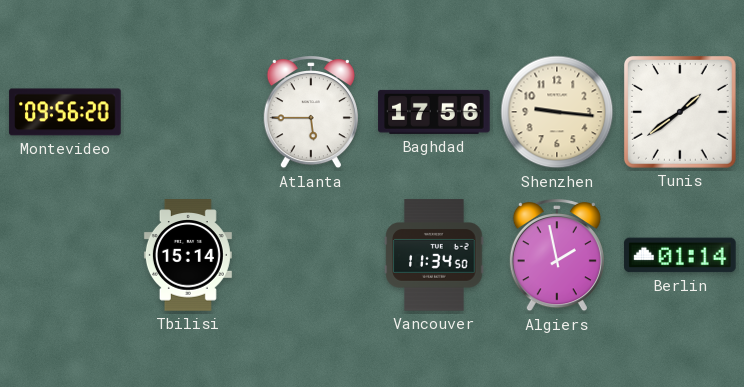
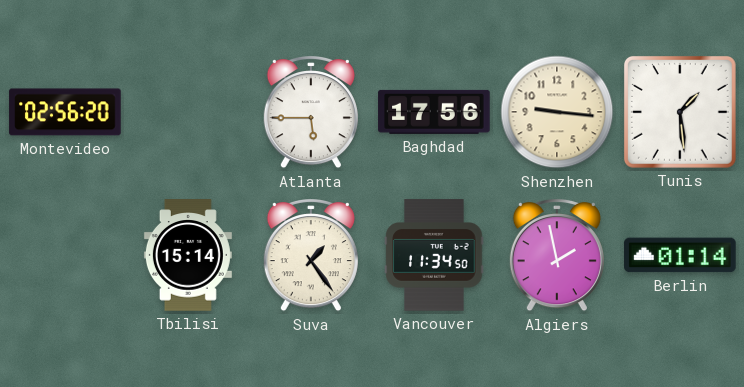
Montevideo: 09:56 -> 02:56 (65, 112)
Tunis: 1:39 -> 1:29 (680, 112)
Suva: none -> 1:24 (311, 256)
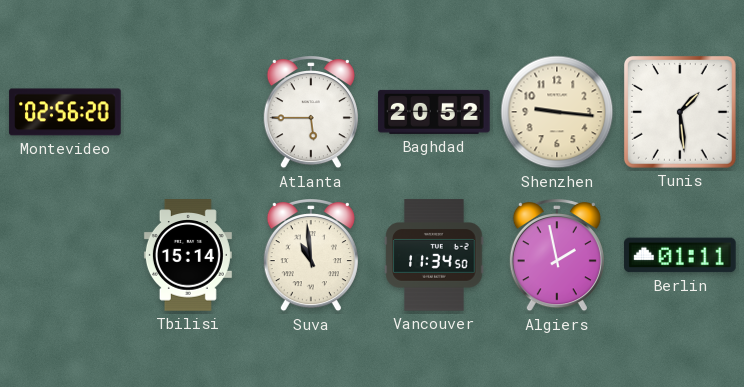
Baghdad: 17:56 -> 20:52 (434, 112)
Suva: 1:24 -> 10:59 (311, 256)
Berlin: 01:14 -> 01:11 (680, 255)
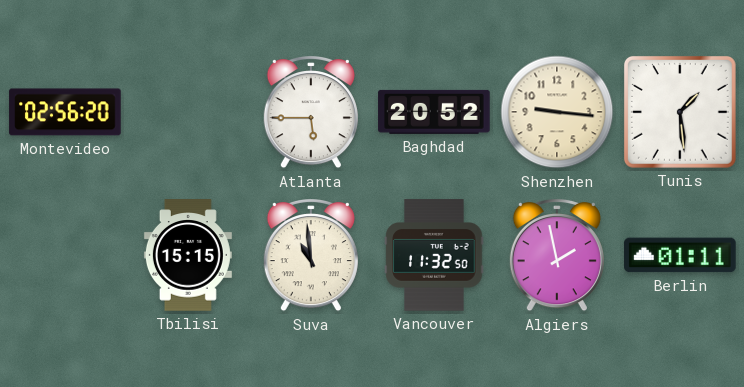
Tbilisi: 15:14 -> 15:15 (188, 255)
Vancouver: 11:34 -> 11:32 (434, 255)
